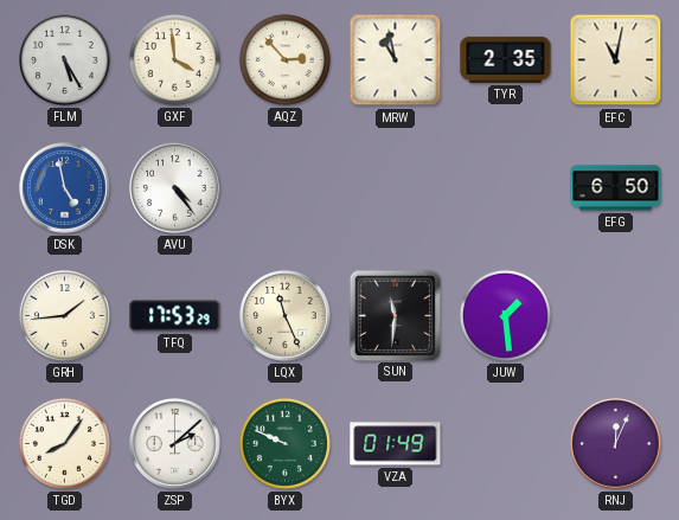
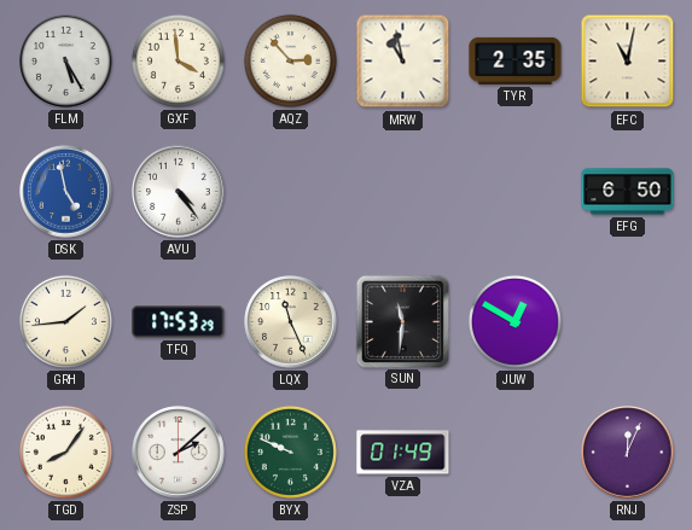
JUW: 1:29 -> 12:50 (514, 321)
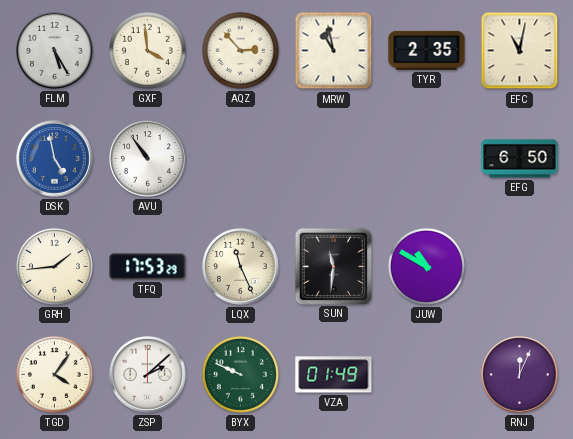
AVU: 4:24 -> 10:54 (148, 159)
JUW: 12:50 -> 10:50 (426, 266)
TGD: 8:06 -> 4:06 (54, 374)
